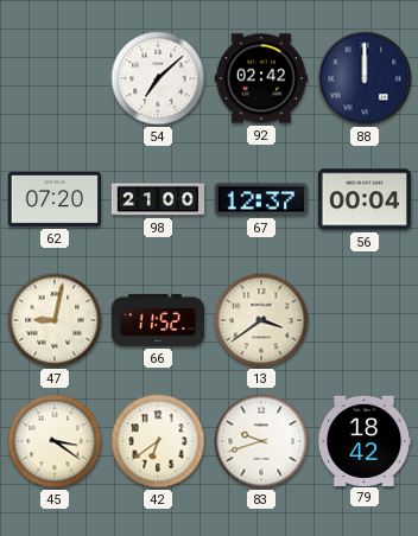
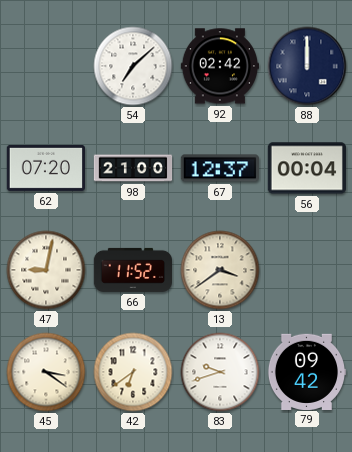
79: 18:42 -> 09:42 (306, 371)
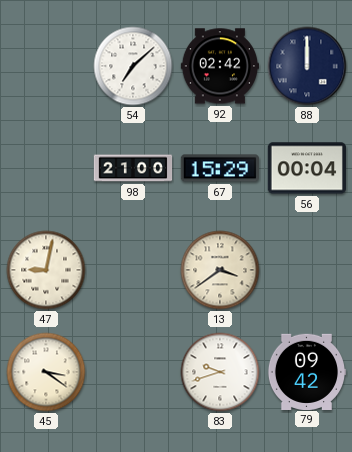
62: 07:20 -> none (45, 168)
67: 12:37 -> 15:29 (219, 168)
66: 11:52 -> none (132, 270)
42: 6:39 -> none (133, 372)
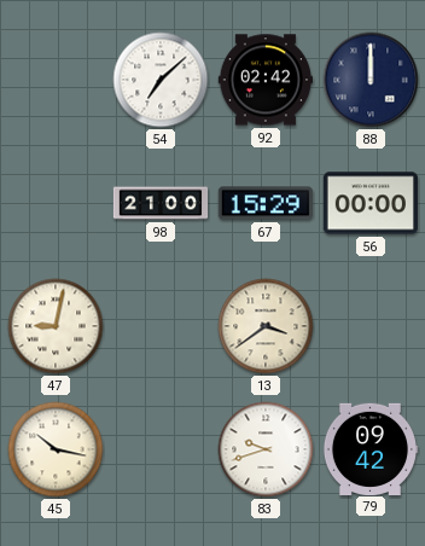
56: 00:04 -> 00:00 (369, 203)
45: 3:21 -> 10:17 (56, 449)
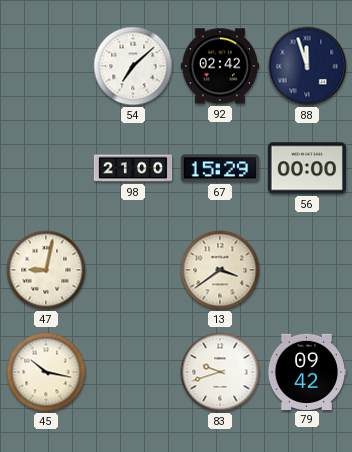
88: 12:00 -> 11:57 (307, 66)
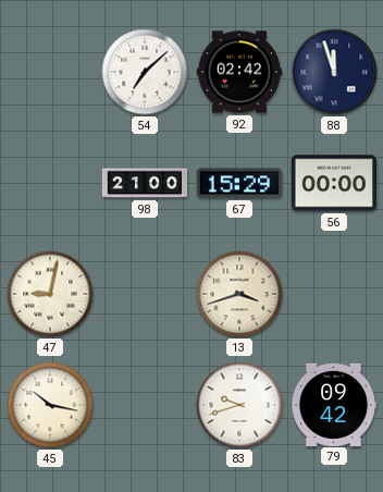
13: 3:39 -> 3:42 (239, 294)
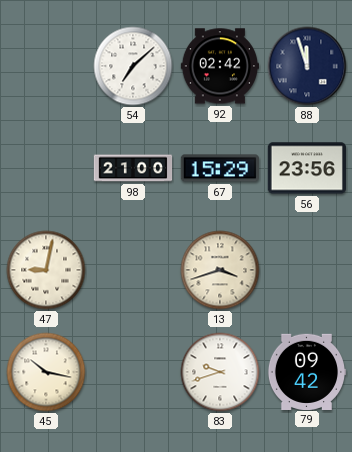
56: 00:00 -> 23:56 (306, 168)
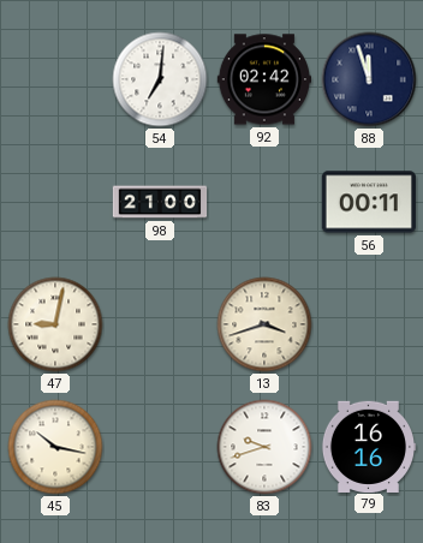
54: 7:08 -> 7:01 (160, 79)
67: 15:29 -> none (219, 168)
56: 23:56 -> 00:11 (368, 202)
79: 09:42 -> 16:16 (368, 446)
